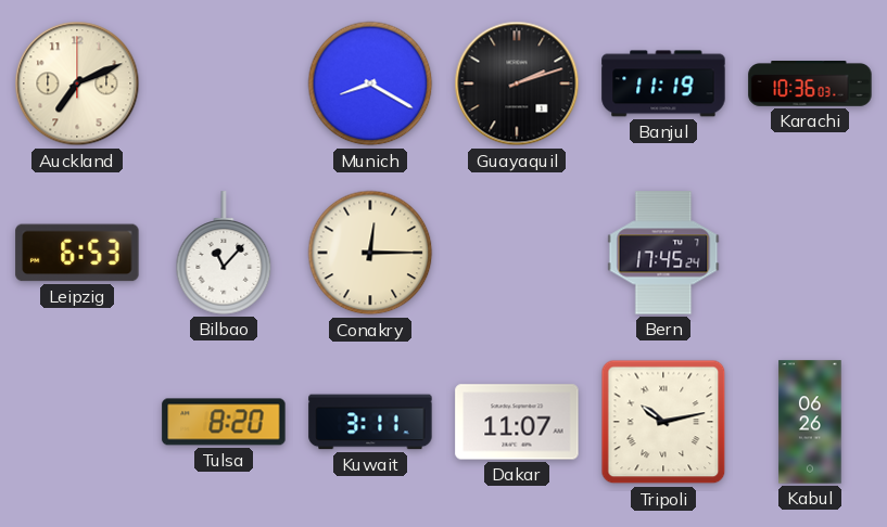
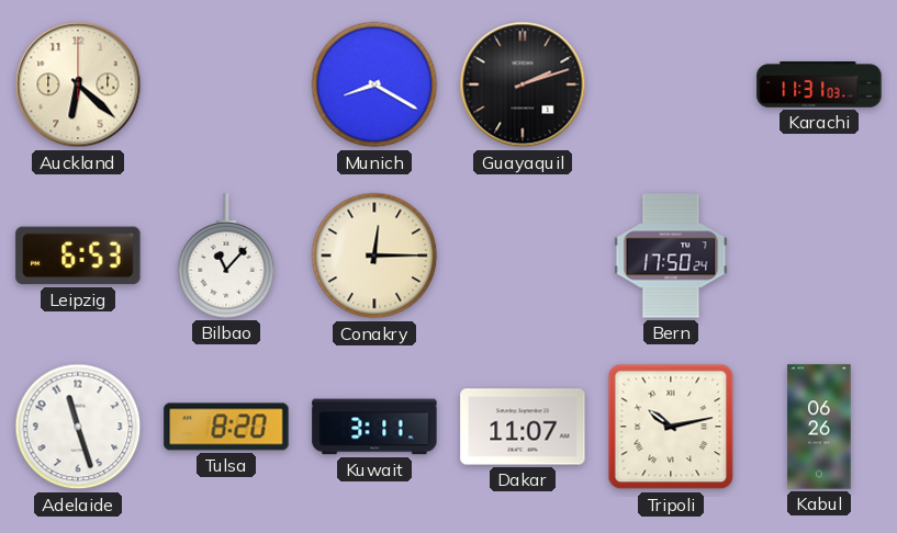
Auckland: 7:11 -> 6:22 (78, 84)
Banjul: 11:19 -> none (663, 83)
Karachi: 10:36 -> 11:31 (819, 86)
Bern: 17:45 -> 17:50 (671, 256)
Adelaide: none -> 11:27 (78, 427)
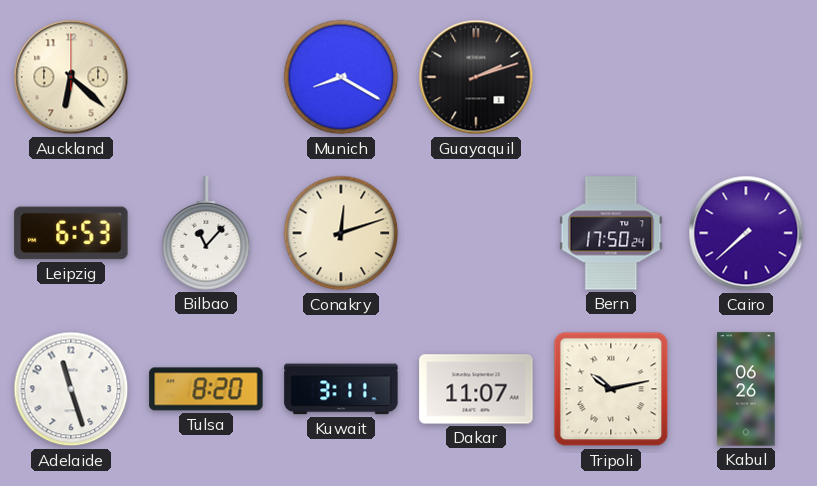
Karachi: 11:31 -> none (819, 86)
Conakry: 12:15 -> 12:12 (341, 233)
Cairo: none -> 7:38 (746, 233)
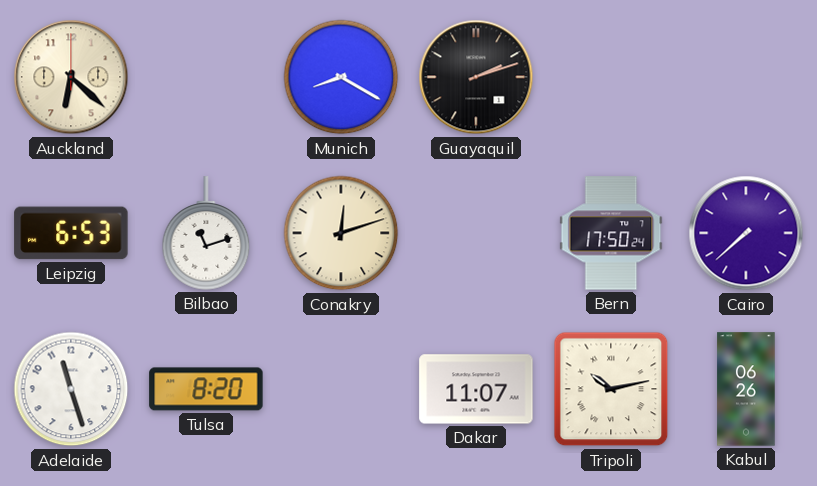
Bilbao: 11:07 -> 11:12 (206, 233)
Kuwait: 3:11 -> none (341, 389)
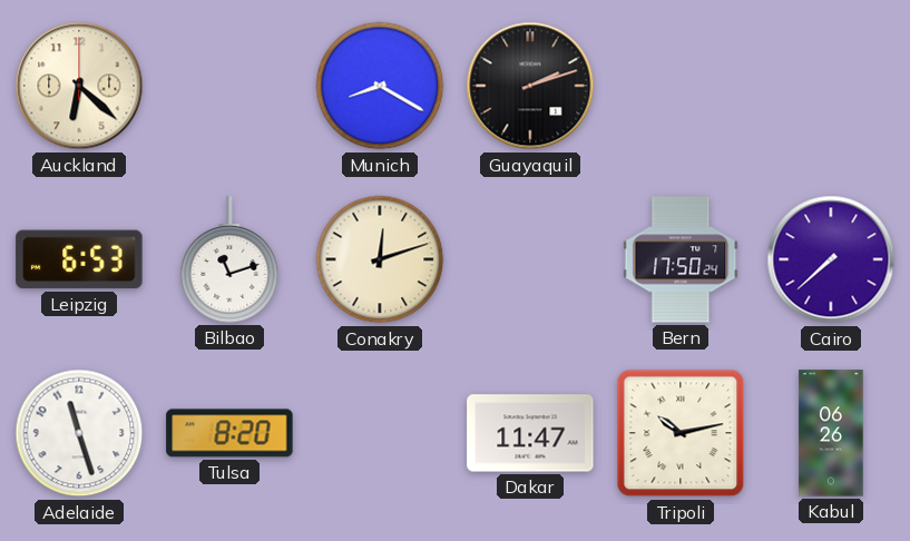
Dakar: 11:07 -> 11:47 (530, 433)
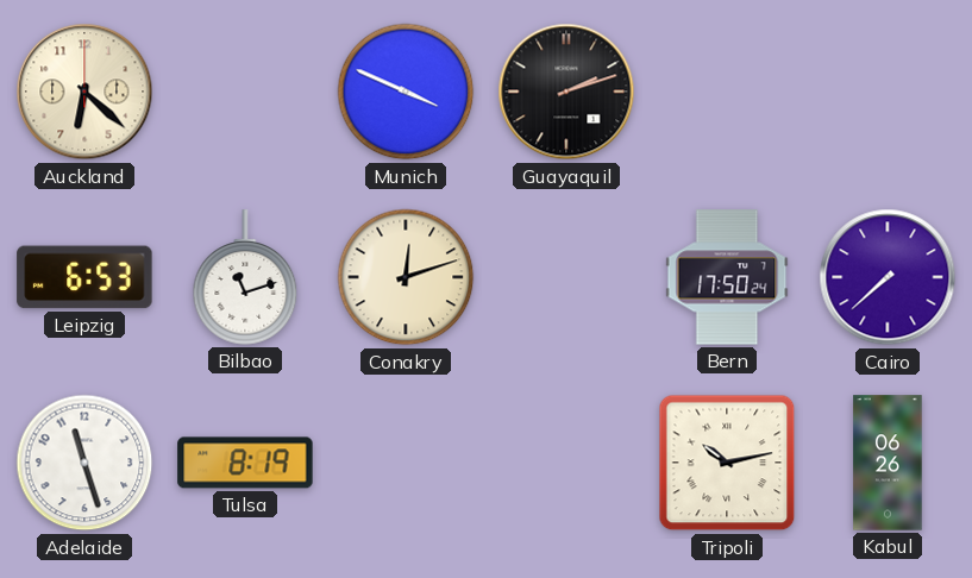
Munich: 8:20 -> 3:49 (406, 92)
Tulsa: 8:20 -> 8:19 (245, 463)
Dakar: 11:47 -> none (530, 433)
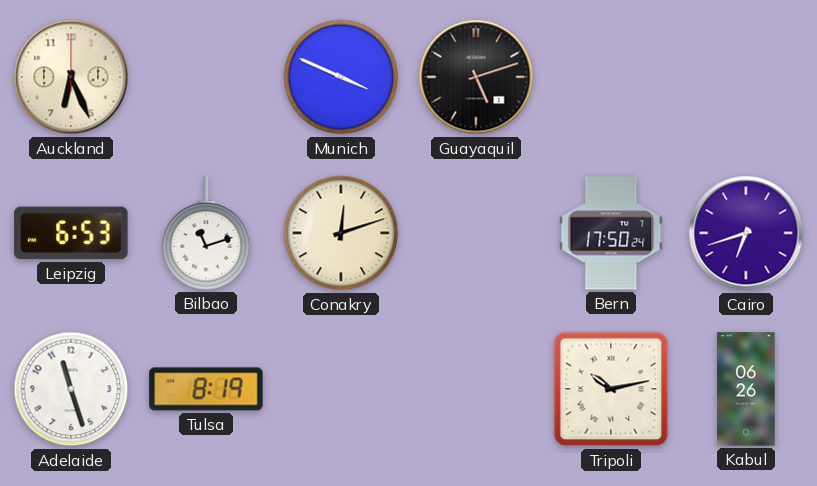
Auckland: 6:22 -> 6:26 (71, 77)
Guayaquil: 2:12 -> 5:12 (476, 77)
Cairo: 7:38 -> 6:42 (746, 233)
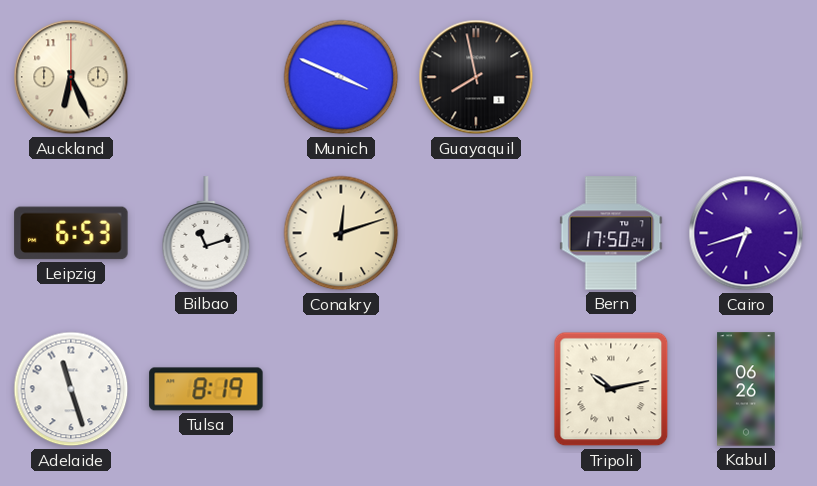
Guayaquil: 5:12 -> 7:58 (476, 77)
